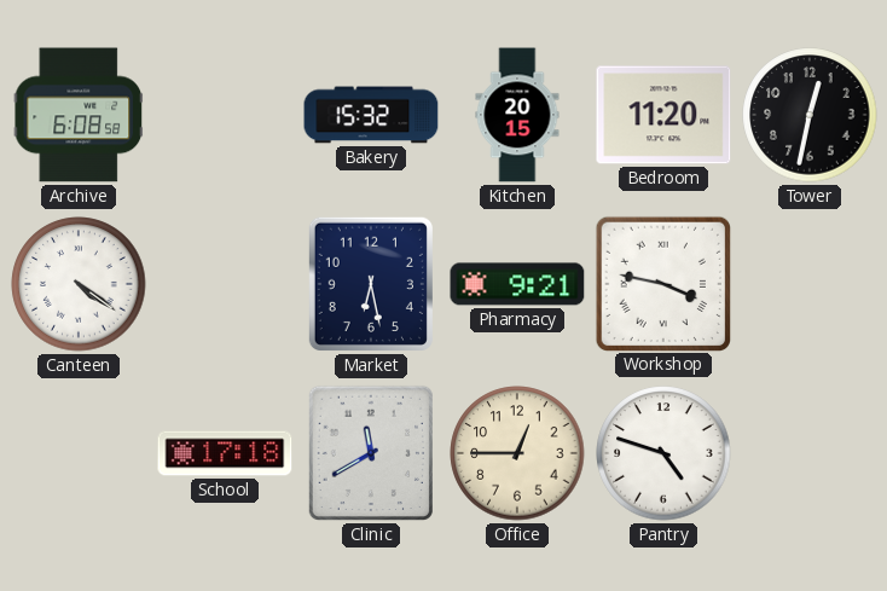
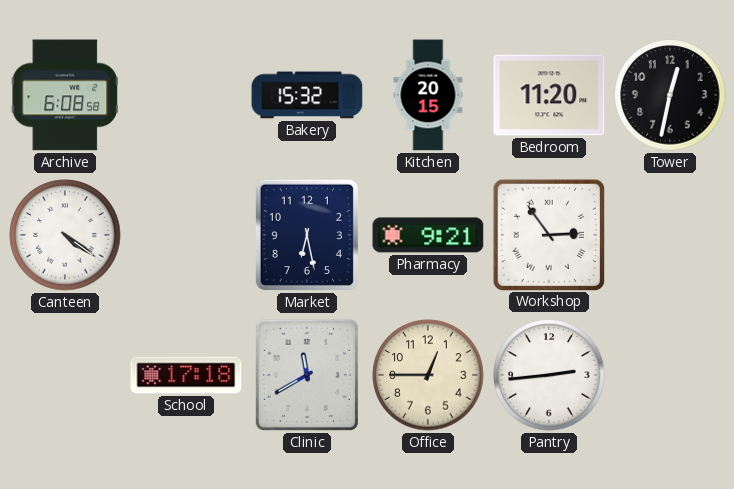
Workshop: 3:47 -> 2:54 (548, 234)
Pantry: 4:48 -> 2:44 (549, 375)
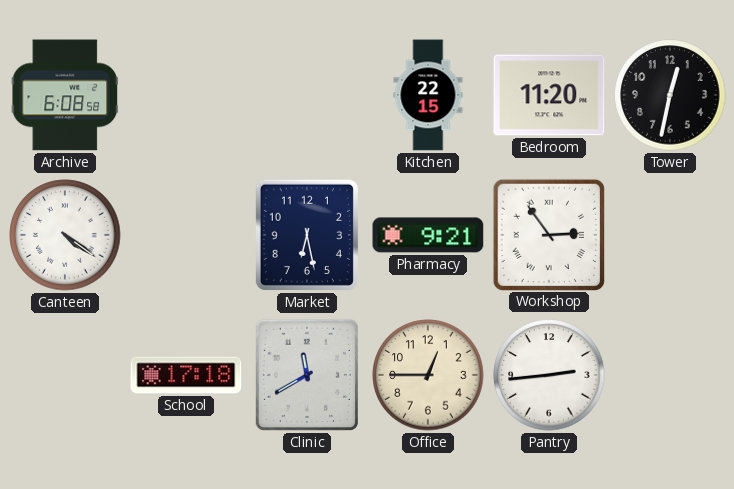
Bakery: 15:32 -> none (307, 95)
Kitchen: 20:15 -> 22:15 (428, 95)
